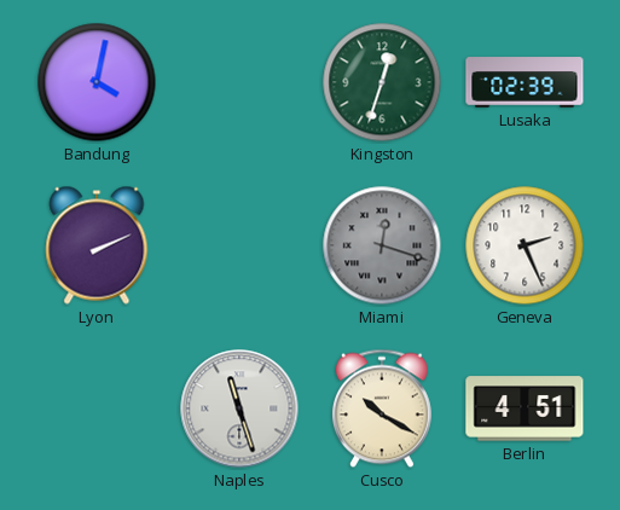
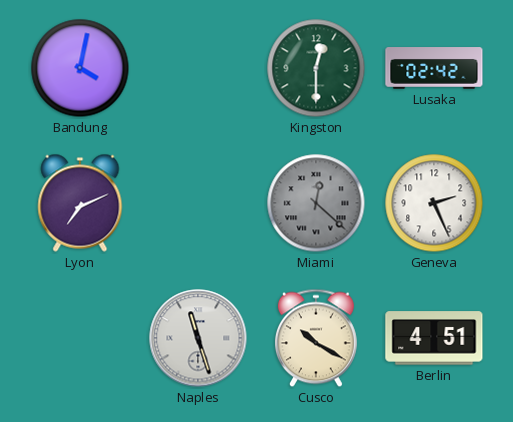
Kingston: 12:33 -> 12:30 (316, 68)
Lusaka: 02:39 -> 02:42 (434, 68)
Lyon: 2:11 -> 7:11 (80, 203)
Miami: 12:18 -> 12:22 (316, 203)
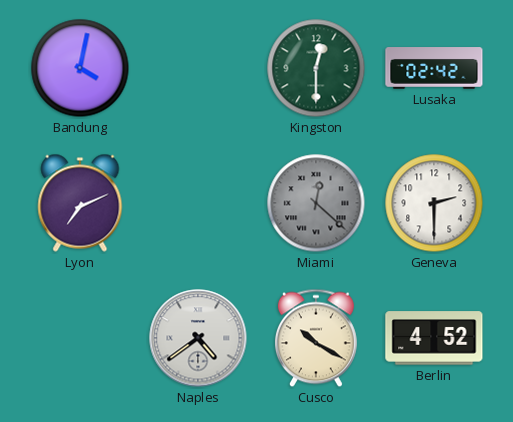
Geneva: 2:26 -> 2:30 (434, 203)
Naples: 11:27 -> 4:39 (198, 338)
Berlin: 4:51 -> 4:52 (434, 338)
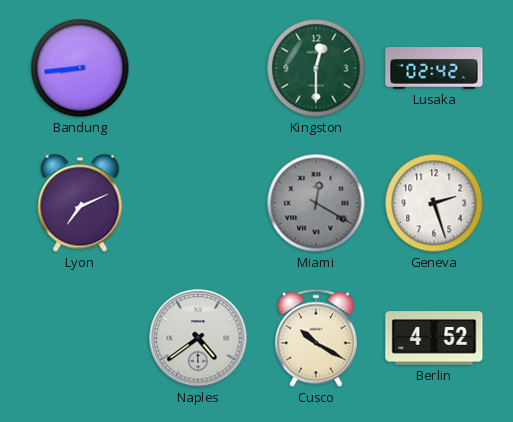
Bandung: 4:02 -> 8:44 (80, 68)
Miami: 12:22 -> 12:20 (316, 203)
Geneva: 2:30 -> 2:27 (434, 203)
